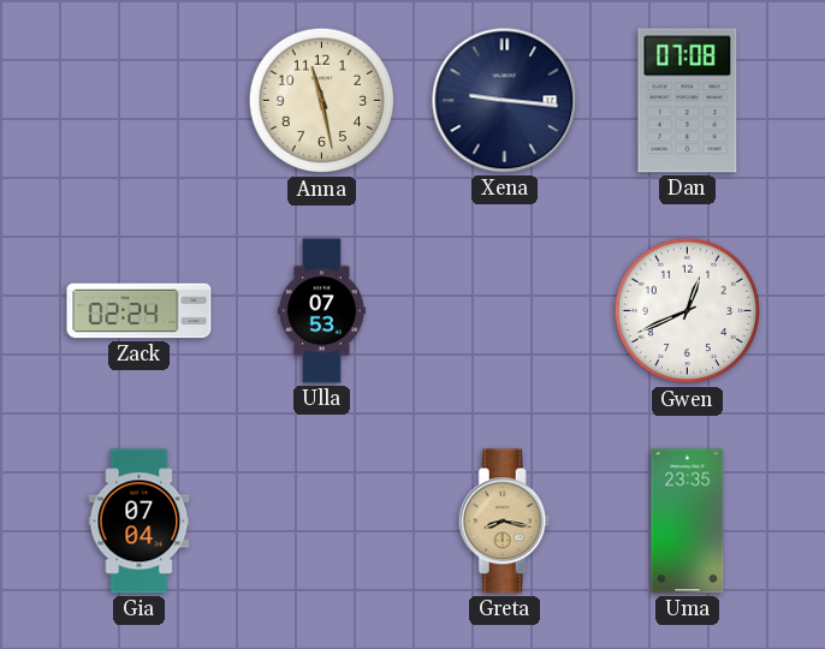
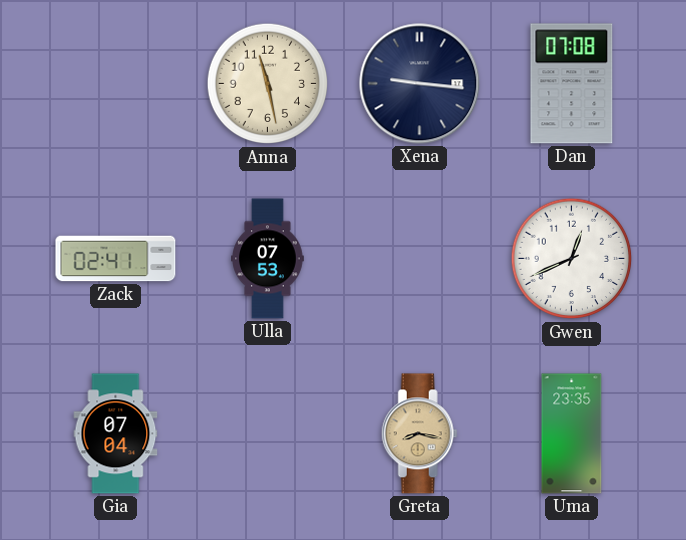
Zack: 02:24 -> 02:41 (116, 259)
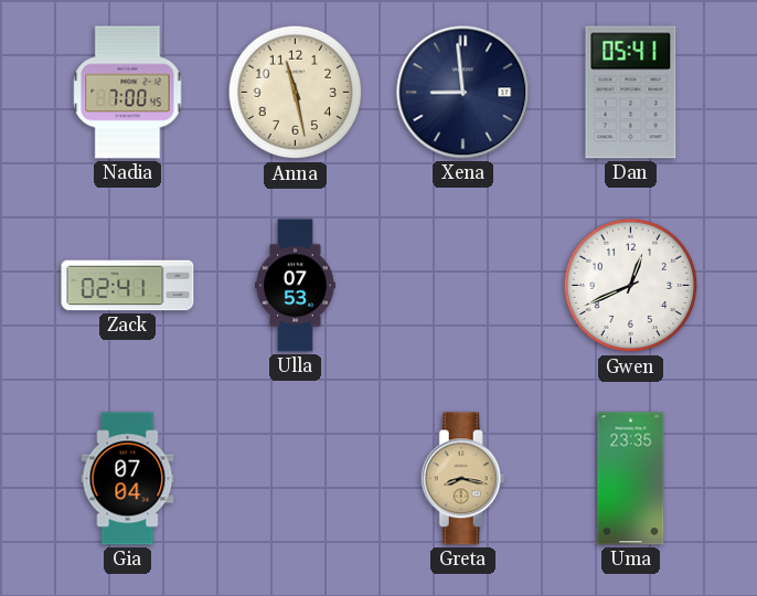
Nadia: none -> 7:00 (128, 93)
Xena: 9:16 -> 8:59 (463, 93)
Dan: 07:08 -> 05:41 (631, 93)
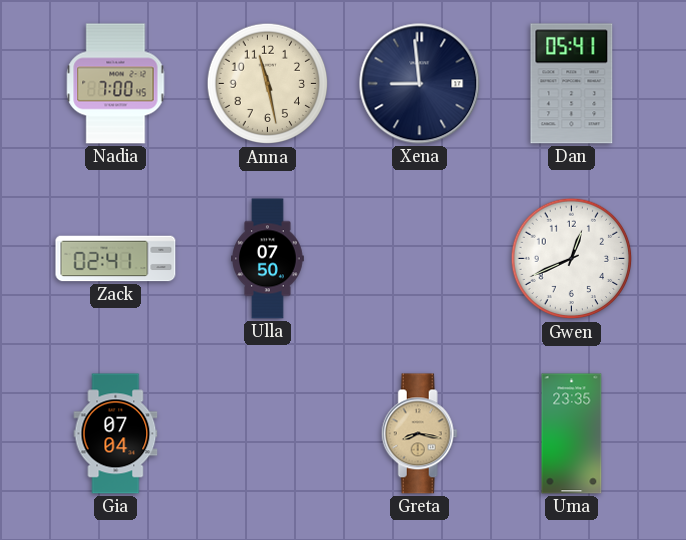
Ulla: 07:53 -> 07:50 (268, 259)
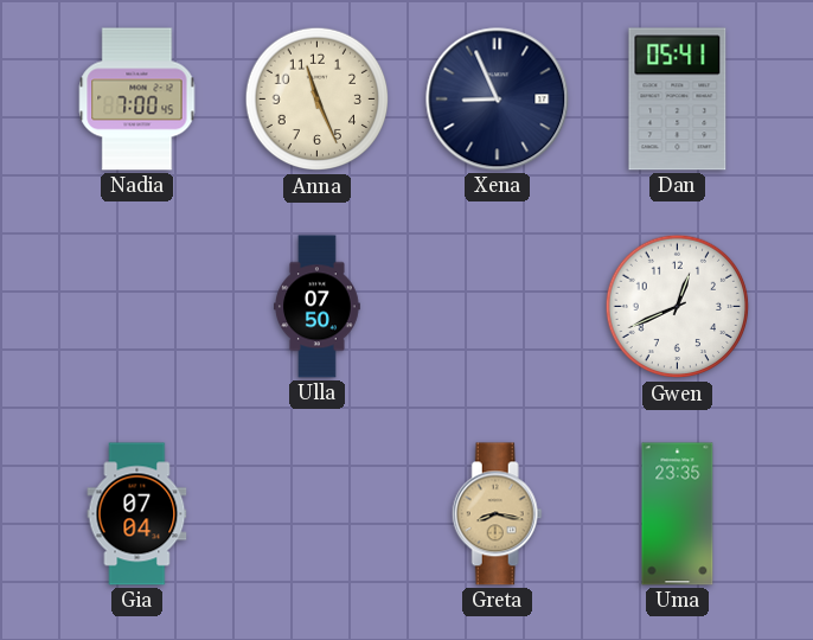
Anna: 11:28 -> 11:26 (318, 100)
Xena: 8:59 -> 8:56 (498, 100)
Zack: 02:41 -> none (116, 259)
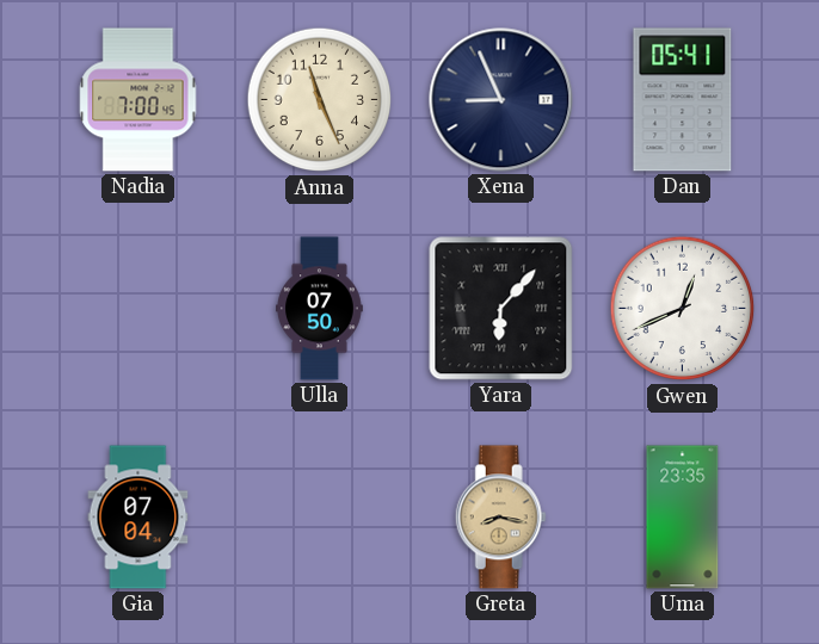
Yara: none -> 6:07 (501, 309)
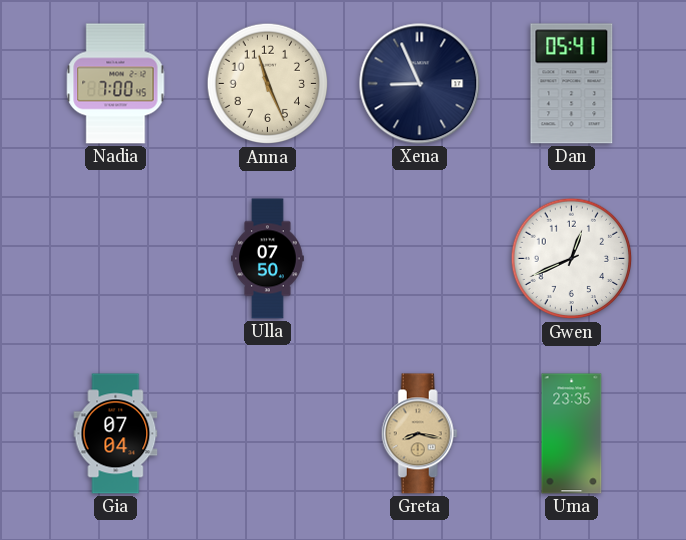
Yara: 6:07 -> none (501, 309)
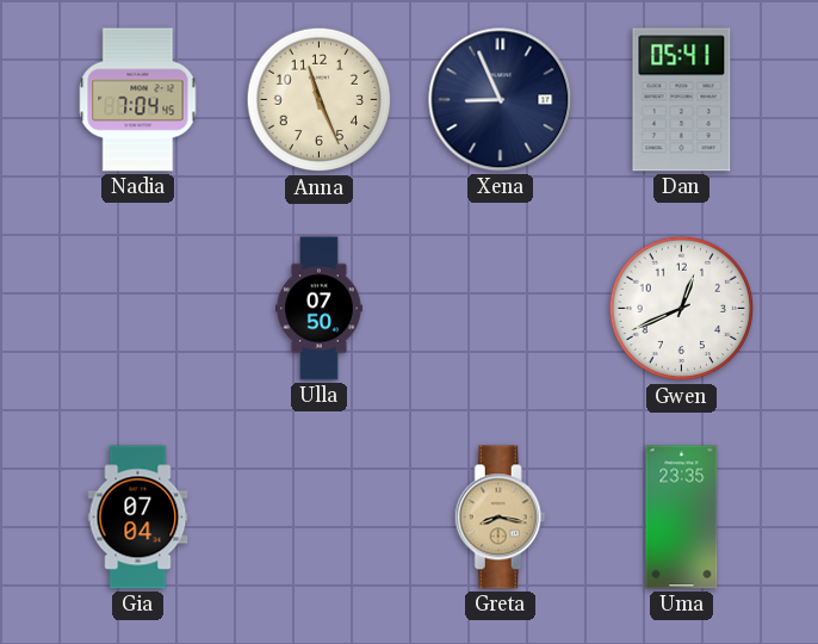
Nadia: 7:00 -> 7:04 (138, 100)
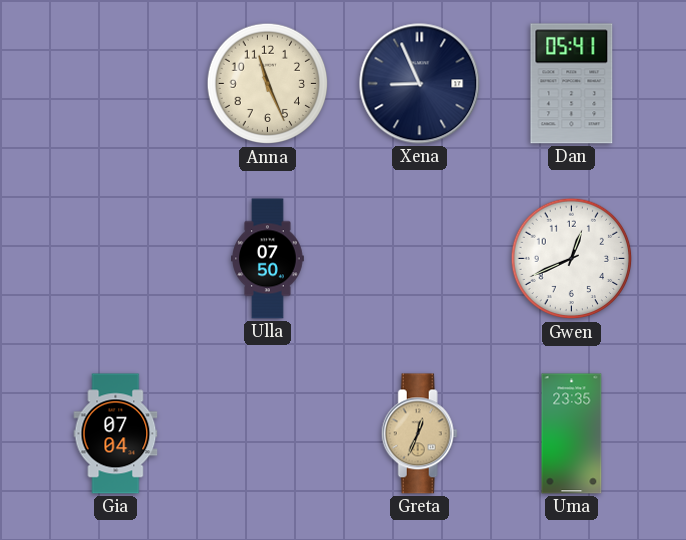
Nadia: 7:04 -> none (138, 100)
Greta: 8:17 -> 12:34 (419, 434)
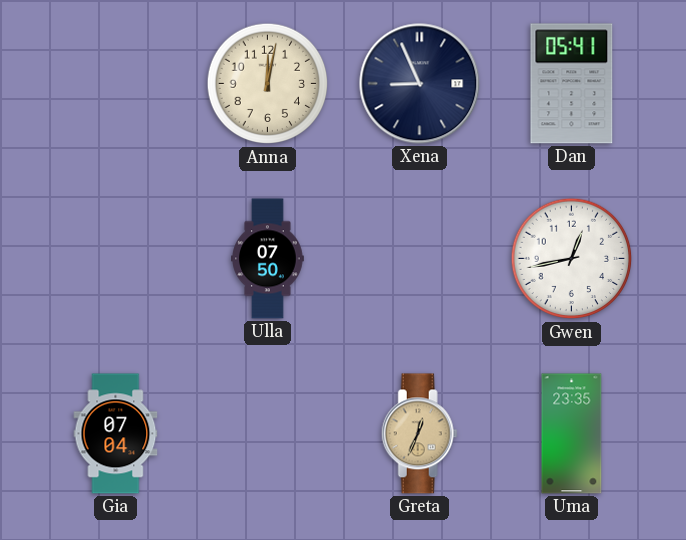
Anna: 11:26 -> 12:02 (268, 84)
Gwen: 12:41 -> 12:43 (572, 259)
